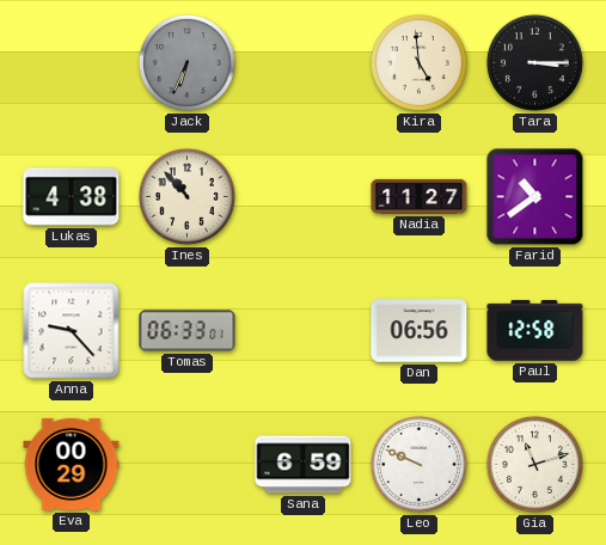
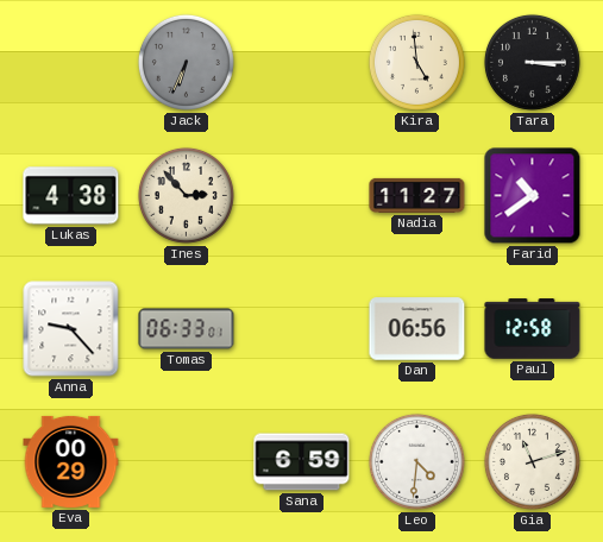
Ines: 10:53 -> 2:53 (186, 195)
Leo: 9:49 -> 4:31 (416, 461)
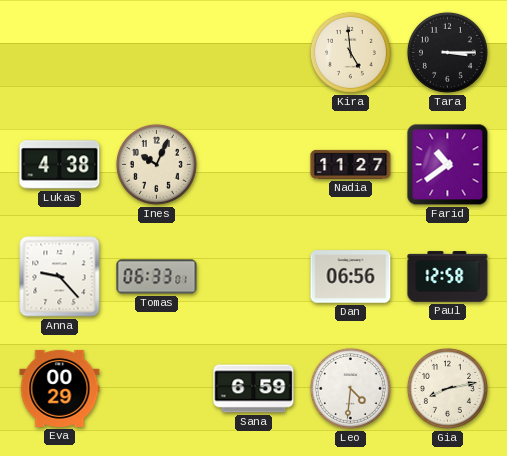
Jack: 6:34 -> none (186, 62)
Ines: 2:53 -> 10:04 (156, 164)
Gia: 11:12 -> 8:13 (447, 388)
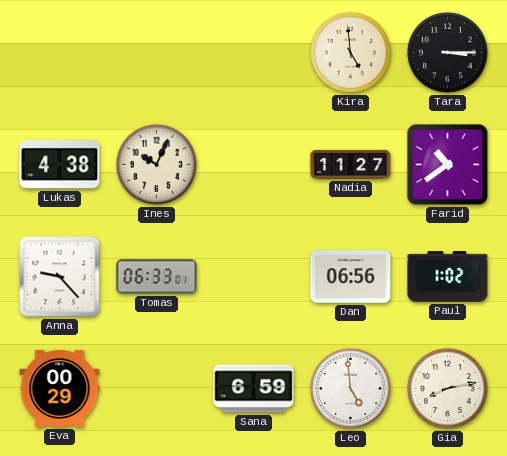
Paul: 12:58 -> 1:02 (448, 277)
Leo: 4:31 -> 4:59 (350, 388)
